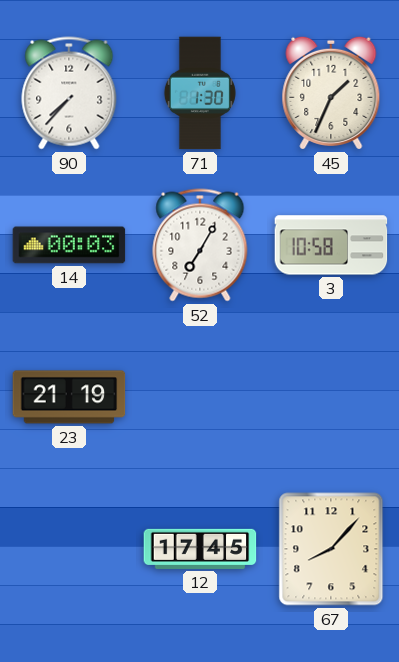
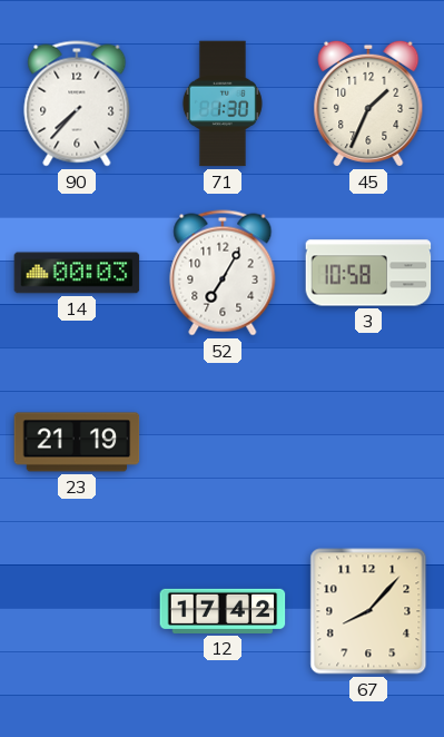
12: 17:45 -> 17:42 (223, 611)
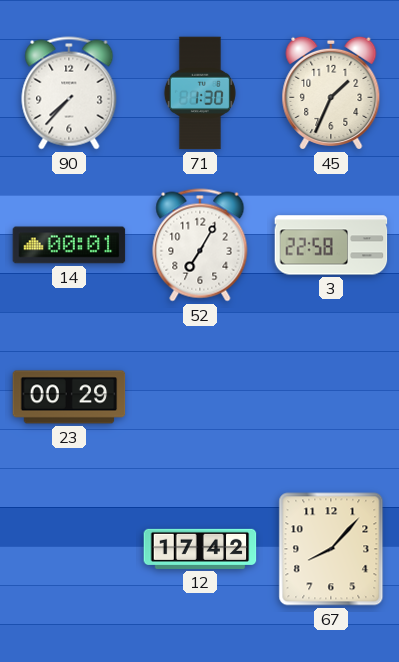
14: 00:03 -> 00:01 (69, 245)
3: 10:58 -> 22:58 (331, 245)
23: 21:19 -> 00:29 (69, 397)
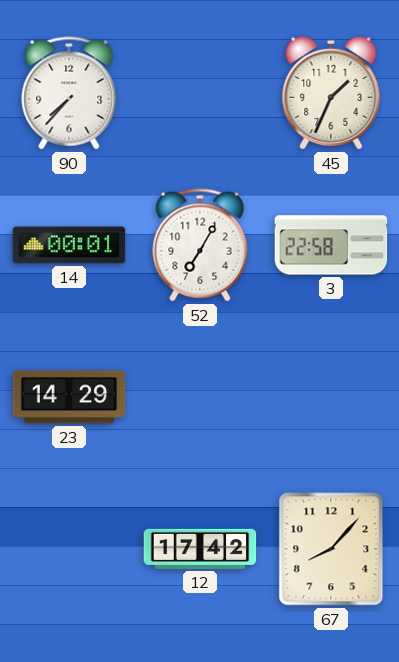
71: 1:30 -> none (200, 93)
23: 00:29 -> 14:29 (69, 397)
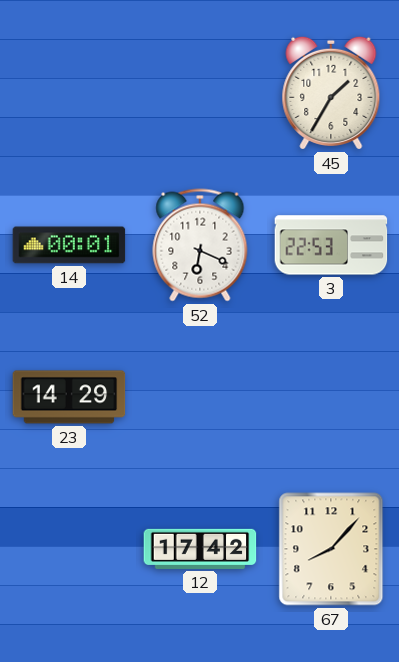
90: 7:37 -> none (69, 93)
45: 1:34 -> 1:35 (331, 93)
52: 7:05 -> 6:19 (200, 245)
3: 22:58 -> 22:53 (331, 245)
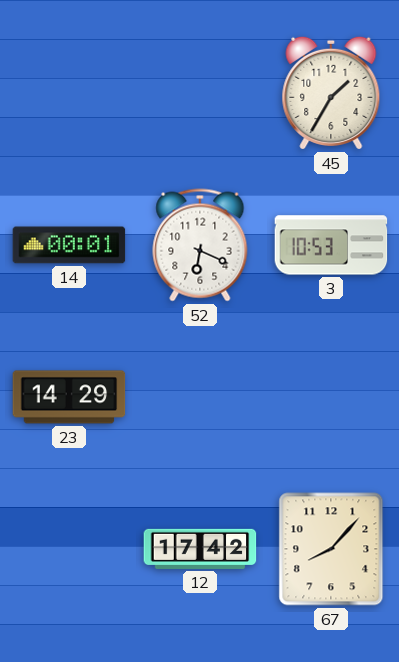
3: 22:53 -> 10:53 (331, 245)
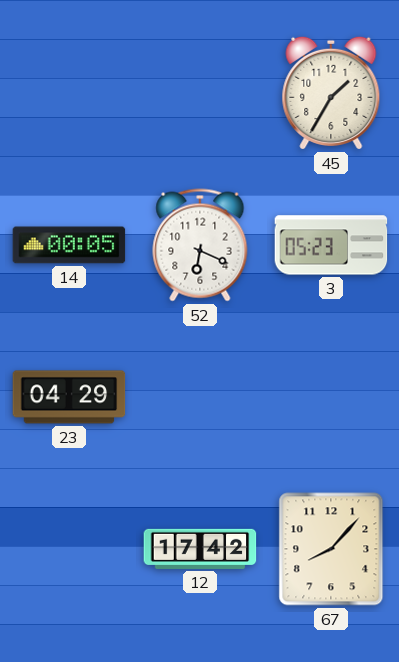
14: 00:01 -> 00:05 (69, 245)
3: 10:53 -> 05:23 (331, 245)
23: 14:29 -> 04:29 (69, 397)
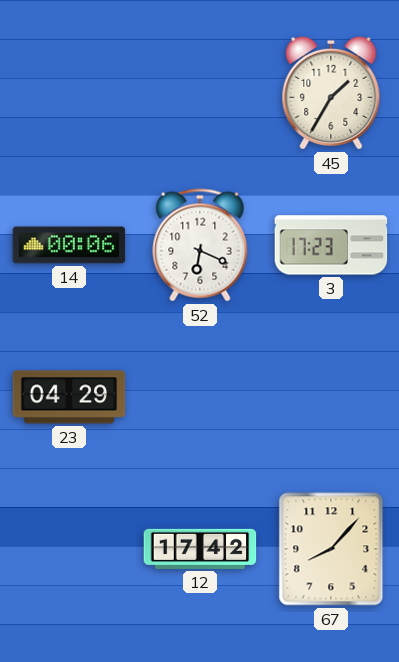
14: 00:05 -> 00:06 (69, 245)
3: 05:23 -> 17:23 (331, 245)
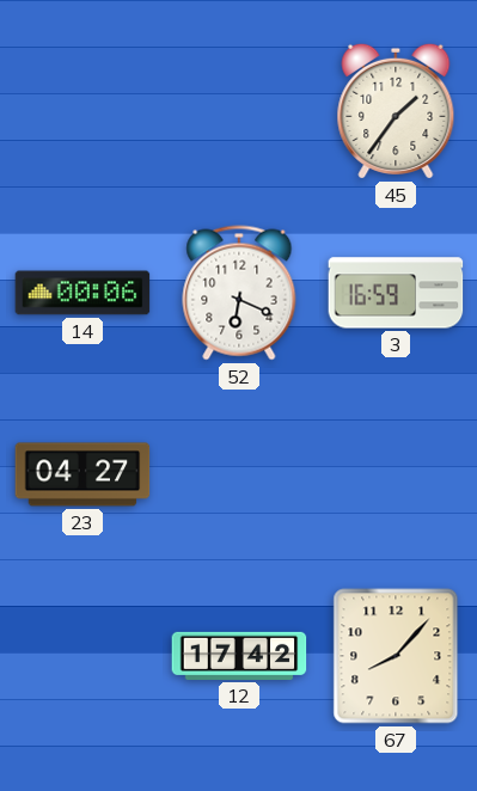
45: 1:35 -> 1:36 (396, 111)
3: 17:23 -> 16:59 (396, 293)
23: 04:29 -> 04:27 (82, 474)
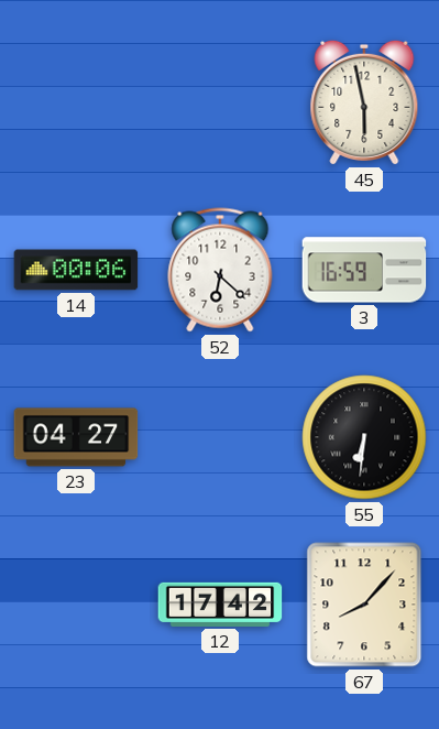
45: 1:36 -> 5:58 (364, 102)
52: 6:19 -> 6:22 (220, 270)
55: none -> 6:31 (364, 437)
